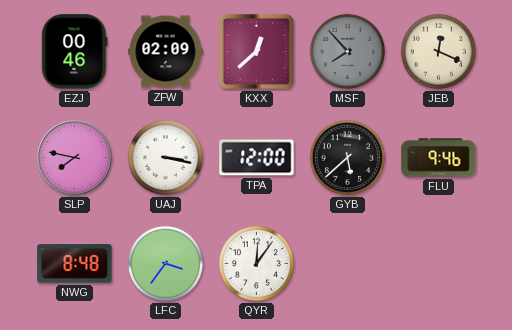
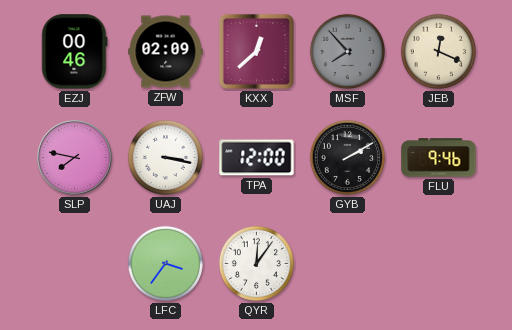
GYB: 5:38 -> 2:10 (347, 157)
NWG: 8:48 -> none (75, 264)
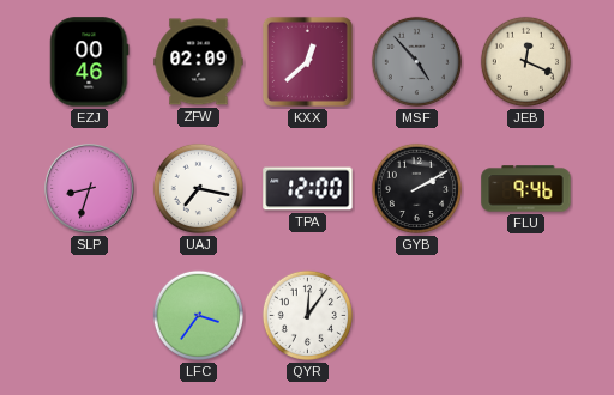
MSF: 7:53 -> 4:53 (416, 61)
SLP: 7:47 -> 8:33 (90, 189)
UAJ: 3:17 -> 7:17 (198, 188)
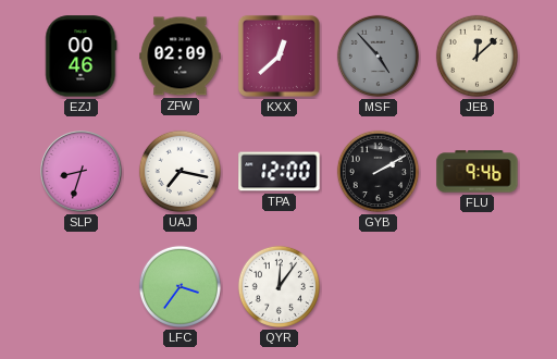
JEB: 12:19 -> 12:08 (476, 55)
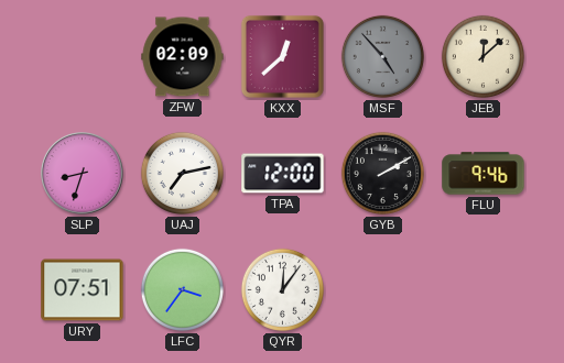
EZJ: 00:46 -> none (82, 57)
UAJ: 7:17 -> 7:13 (182, 173)
URY: none -> 07:51 (83, 290)
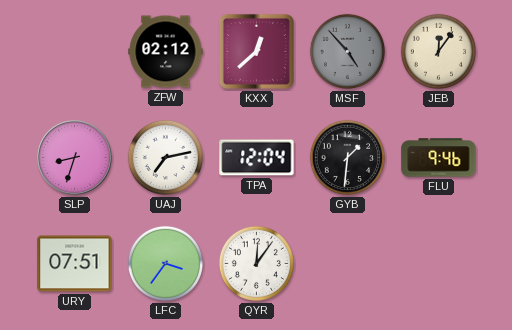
ZFW: 02:09 -> 02:12 (166, 52)
JEB: 12:08 -> 12:06 (438, 51)
TPA: 12:00 -> 12:04 (257, 158)
GYB: 2:10 -> 1:31 (347, 157)
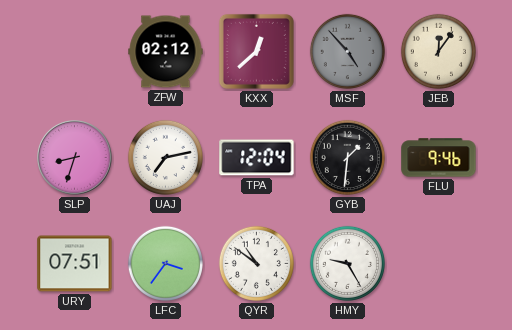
QYR: 12:06 -> 10:51 (256, 263)
HMY: none -> 9:25 (347, 263)
